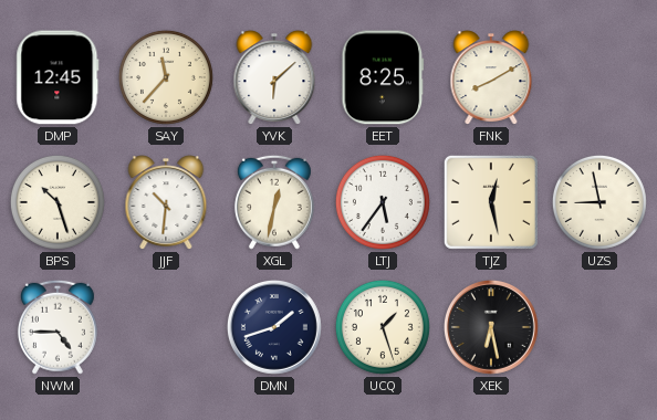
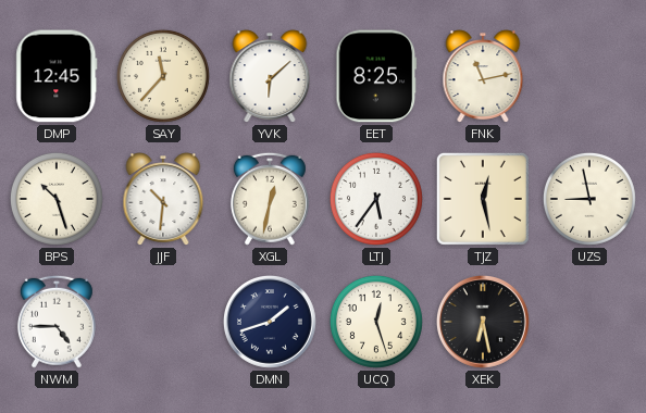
FNK: 8:10 -> 11:13 (483, 76)
UCQ: 1:27 -> 12:27 (376, 322)
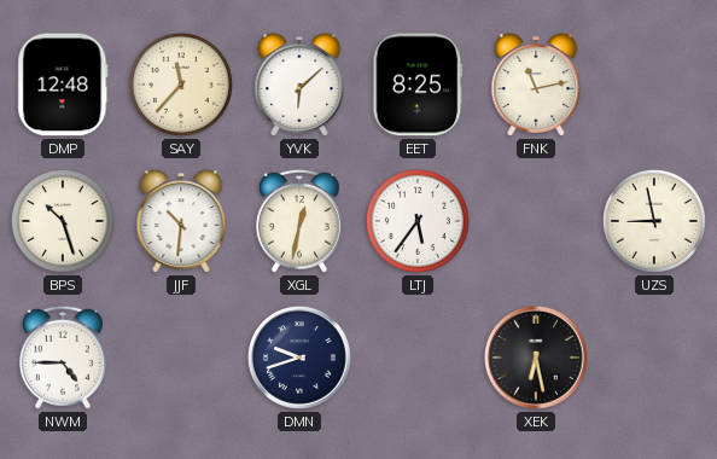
DMP: 12:45 -> 12:48 (63, 85)
TJZ: 12:28 -> none (483, 199)
DMN: 1:42 -> 9:42 (299, 358)
UCQ: 12:27 -> none (376, 322)
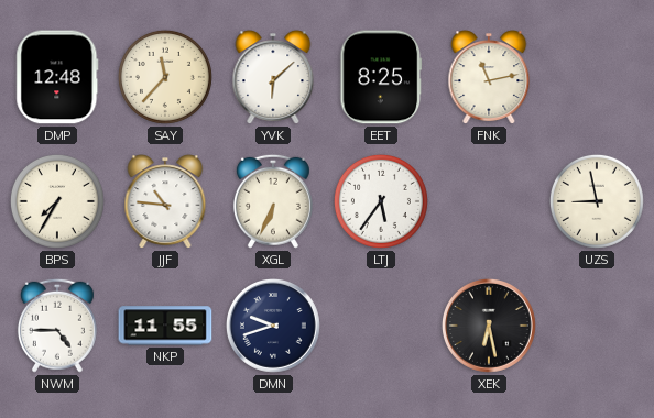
BPS: 10:27 -> 7:35 (57, 201)
JJF: 10:31 -> 10:46 (165, 201)
XGL: 12:32 -> 6:34 (273, 201)
NKP: none -> 11:55 (165, 326)
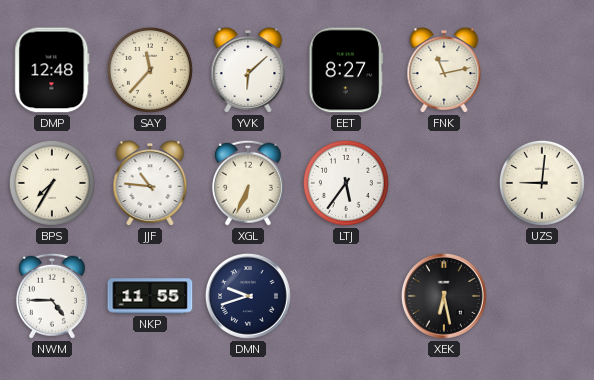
EET: 8:25 -> 8:27 (346, 70)
UZS: 8:58 -> 9:01 (542, 183)
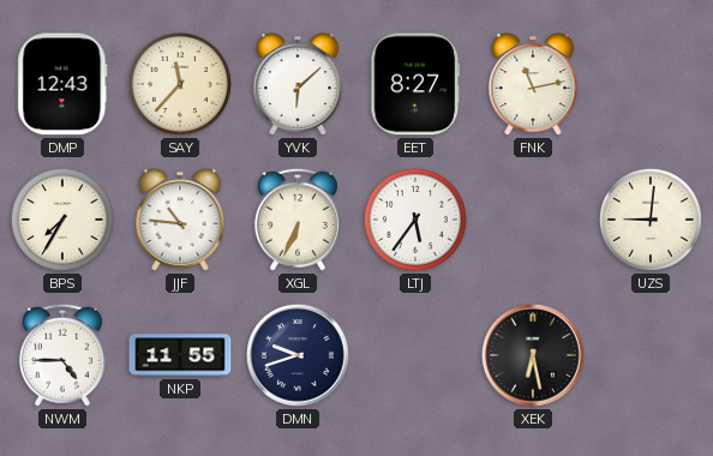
DMP: 12:48 -> 12:43 (62, 84)
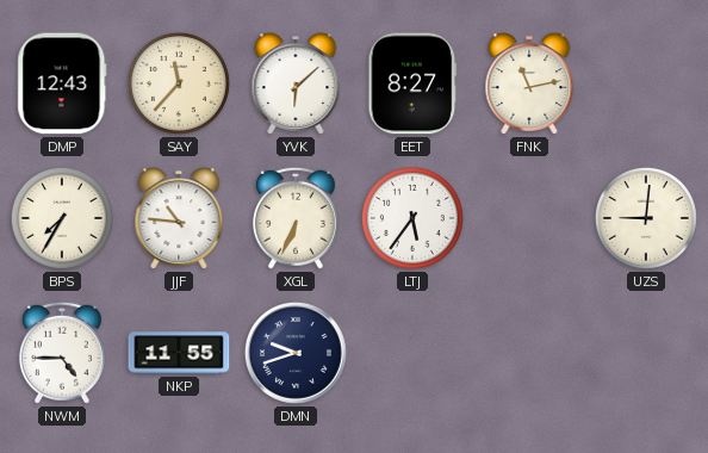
XEK: 6:28 -> none (533, 355)
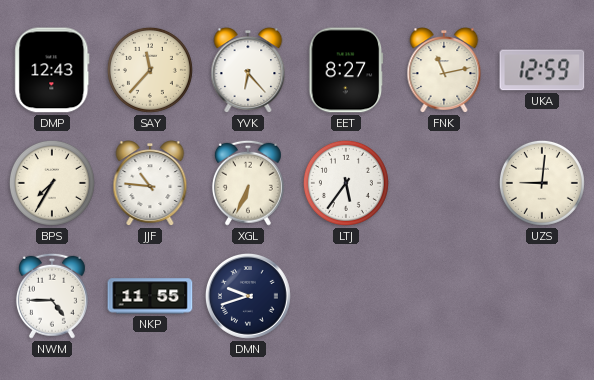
YVK: 6:08 -> 6:23 (248, 70)
UKA: none -> 12:59 (542, 70)
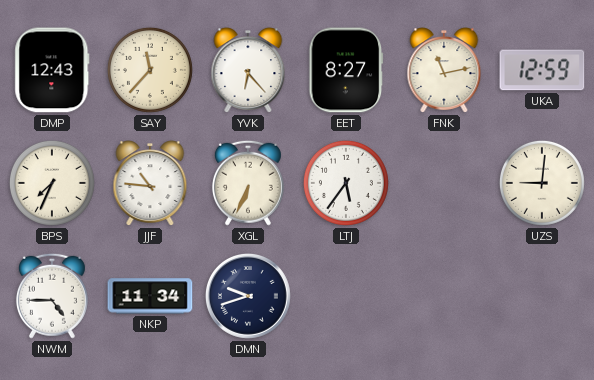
BPS: 7:35 -> 7:34 (52, 183)
NKP: 11:55 -> 11:34 (150, 296)
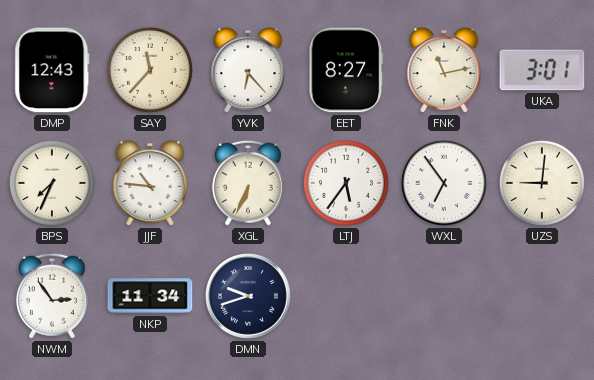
UKA: 12:59 -> 3:01 (542, 70)
WXL: none -> 6:54 (444, 183)
NWM: 4:45 -> 2:54 (52, 296)
